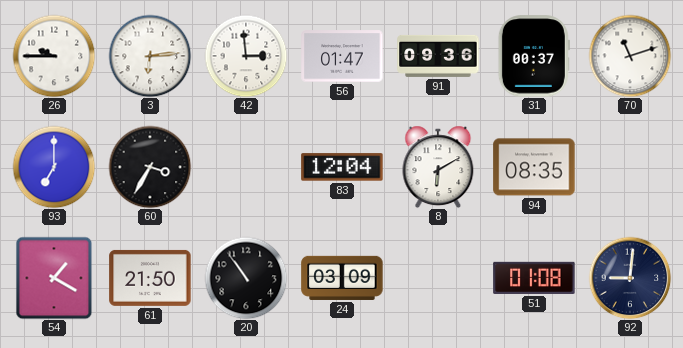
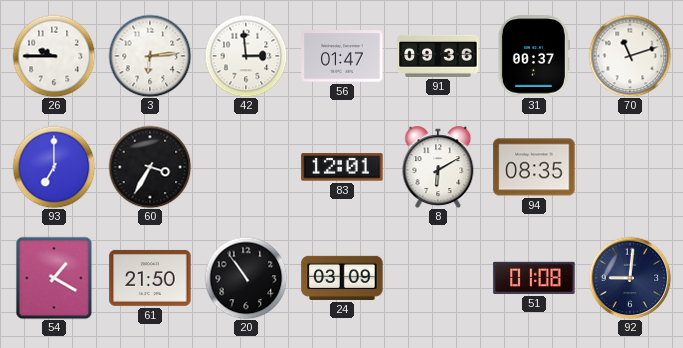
83: 12:04 -> 12:01 (342, 167)
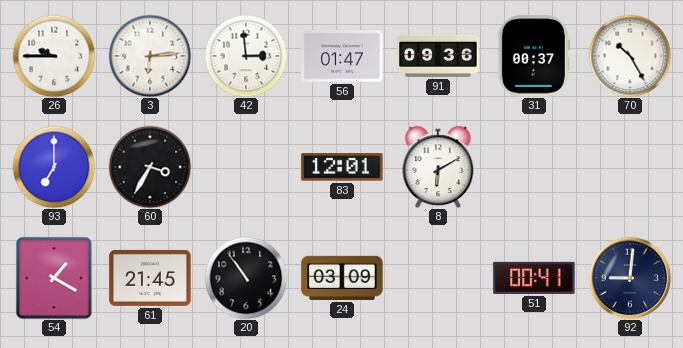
70: 11:12 -> 10:25 (630, 56)
94: 08:35 -> none (534, 167)
61: 21:50 -> 21:45 (150, 278)
51: 01:08 -> 00:41 (534, 278)
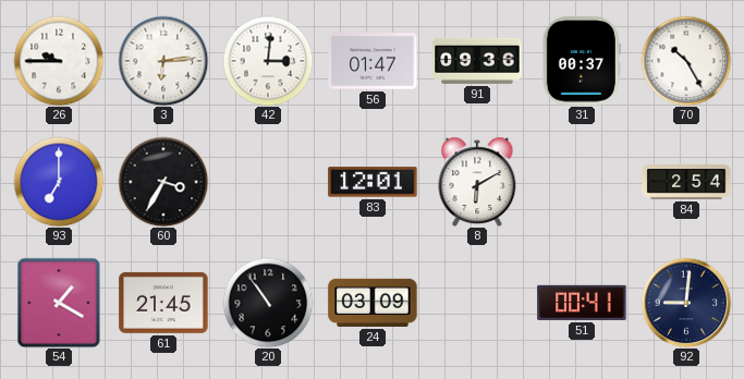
42: 2:59 -> 3:01 (268, 61)
84: none -> 2:54 (686, 183)
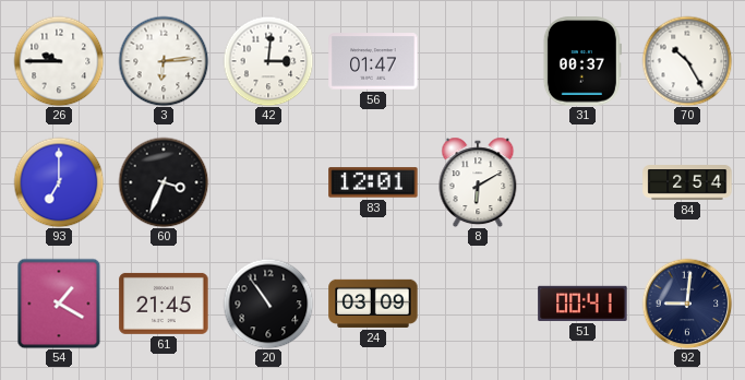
91: 09:36 -> none (477, 61)
60: 3:35 -> 3:34 (164, 182)
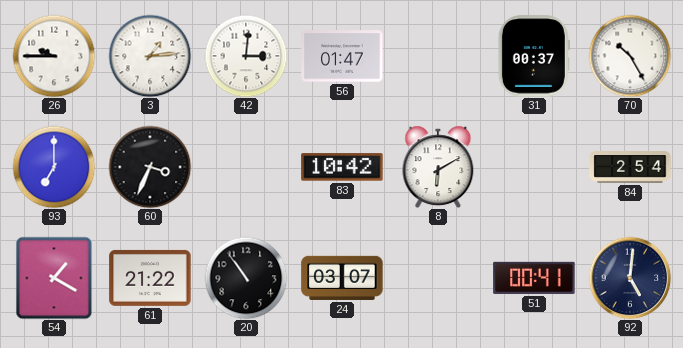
3: 6:14 -> 1:14 (150, 56)
83: 12:01 -> 10:42 (342, 167)
61: 21:45 -> 21:22 (150, 278)
24: 03:09 -> 03:07 (342, 278)
92: 9:01 -> 5:01 (630, 278)
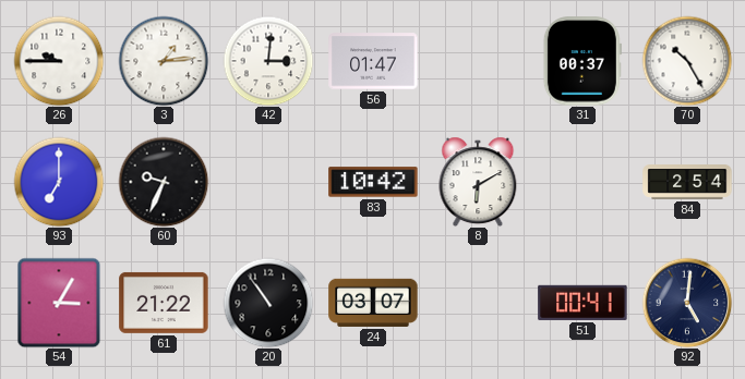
60: 3:34 -> 9:34 (164, 182)
54: 1:20 -> 3:05 (59, 303)
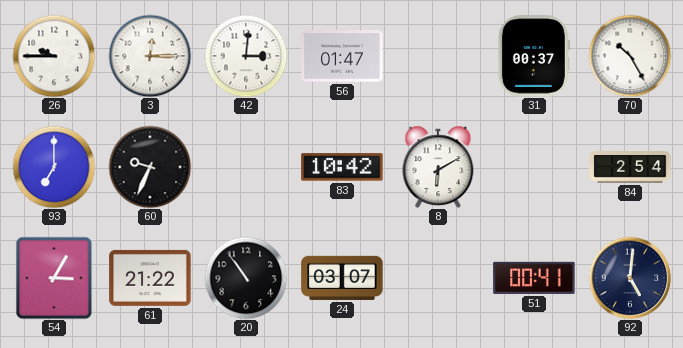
3: 1:14 -> 12:15 (150, 56)
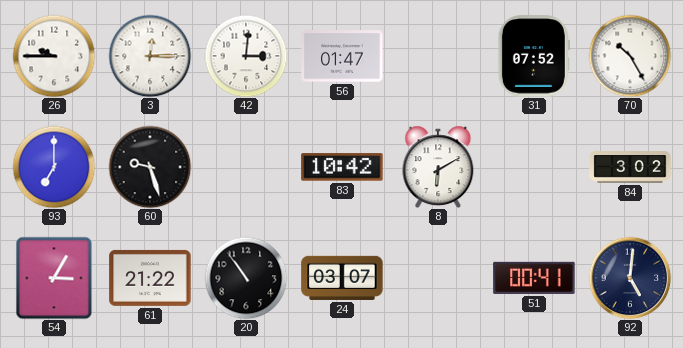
31: 00:37 -> 07:52 (534, 56)
60: 9:34 -> 9:27 (150, 167)
84: 2:54 -> 3:02 (630, 168)
